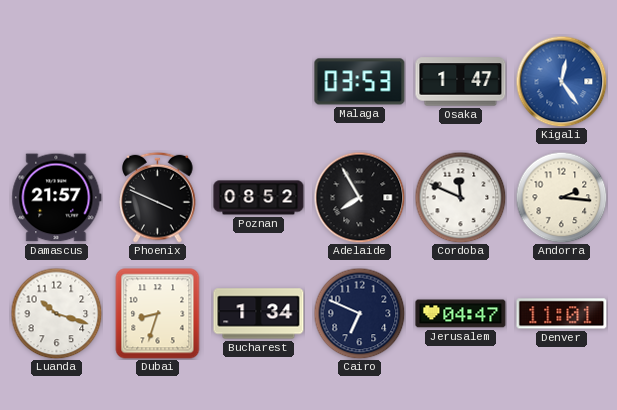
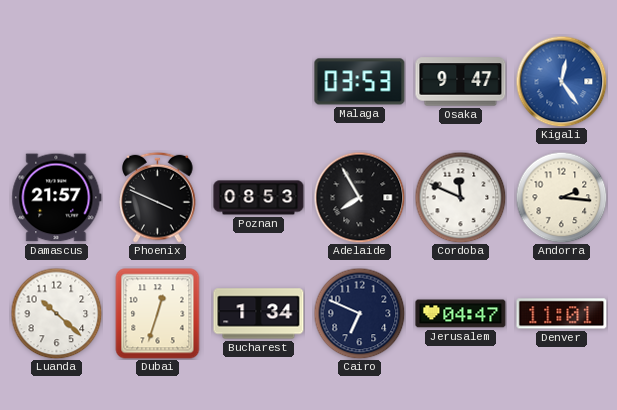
Osaka: 1:47 -> 9:47 (461, 82)
Poznan: 08:52 -> 08:53 (259, 198)
Luanda: 10:18 -> 10:22 (56, 313)
Dubai: 8:33 -> 12:33 (158, 314)
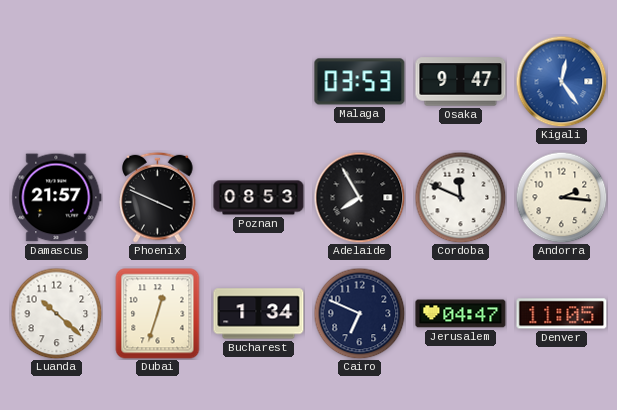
Denver: 11:01 -> 11:05 (562, 314)
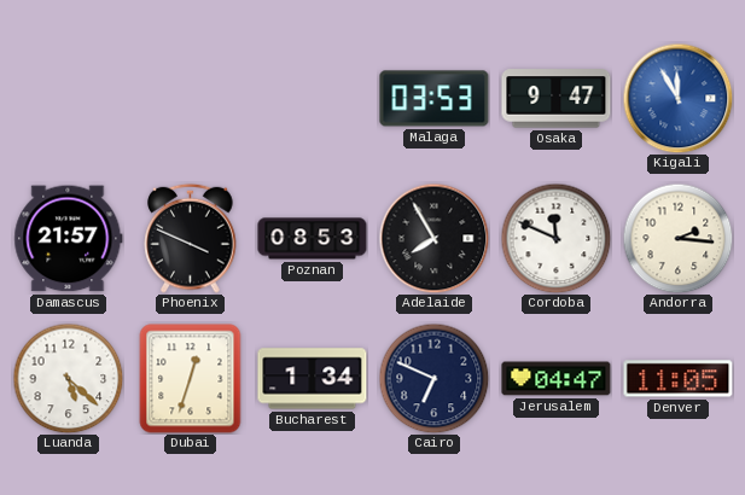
Kigali: 12:24 -> 11:55 (677, 98)
Luanda: 10:22 -> 5:22 (68, 378)
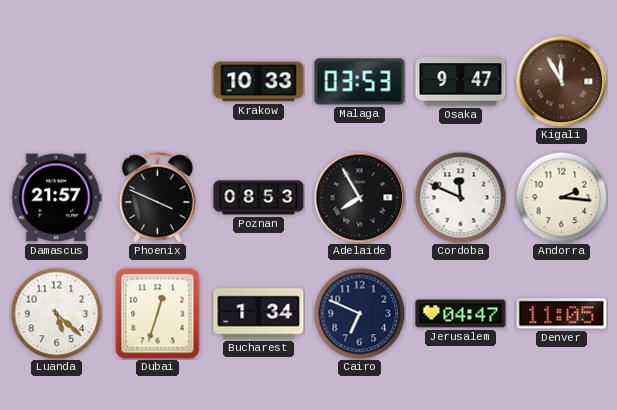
Krakow: none -> 10:33 (259, 82)
Kigali dial: blue -> brown (561, 81)
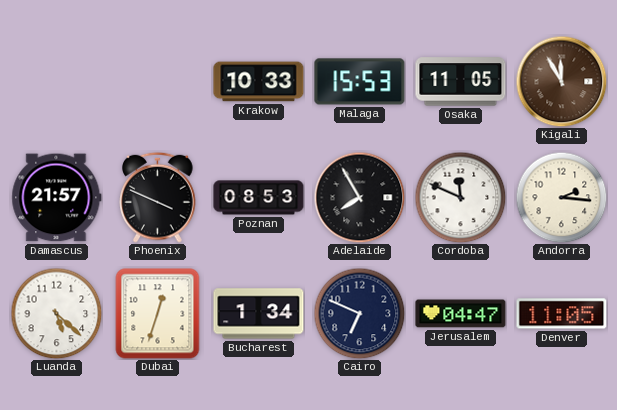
Malaga: 03:53 -> 15:53 (360, 82)
Osaka: 9:47 -> 11:05 (461, 82)
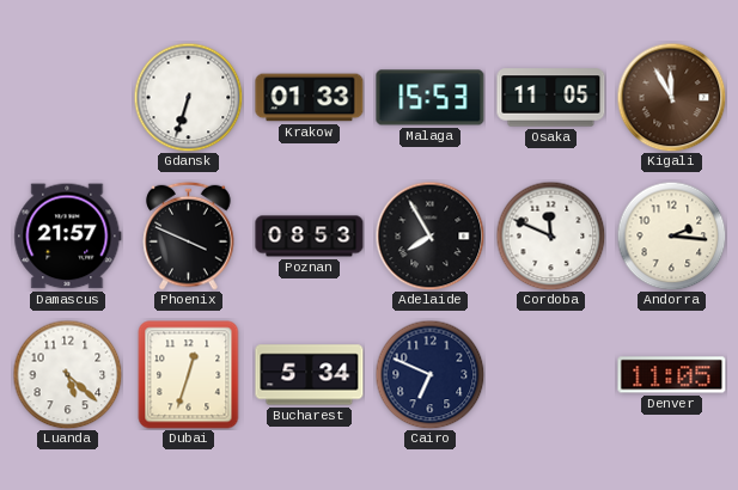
Gdansk: none -> 6:33 (188, 97)
Krakow: 10:33 -> 01:33 (310, 98)
Bucharest: 1:34 -> 5:34 (310, 375)
Jerusalem: 04:47 -> none (461, 314)
